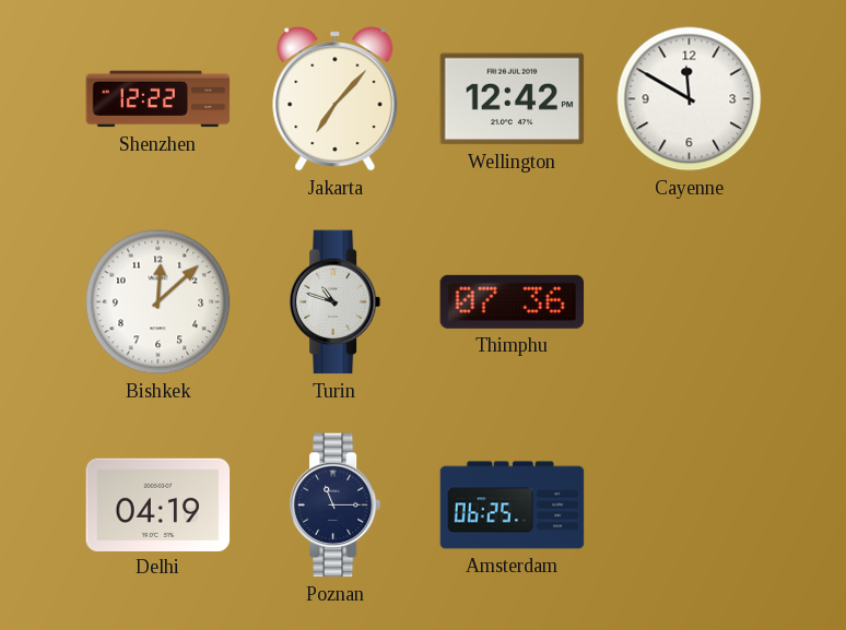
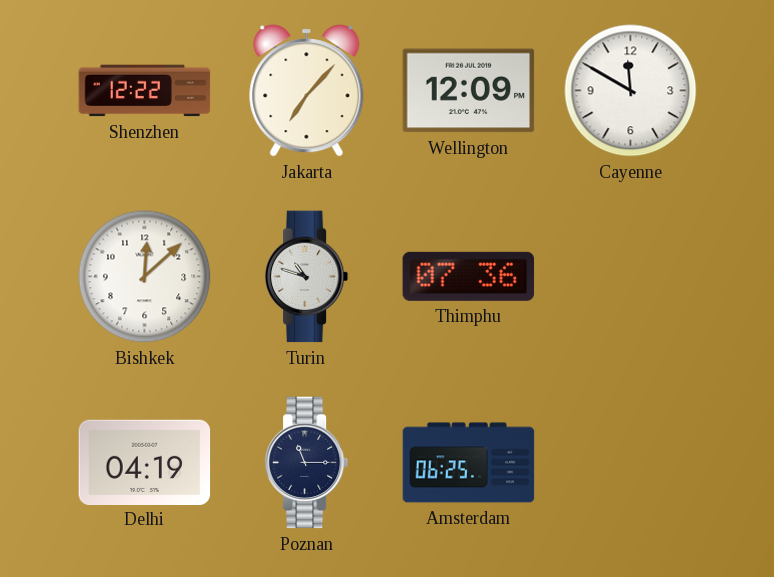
Wellington: 12:42 -> 12:09 (469, 91)
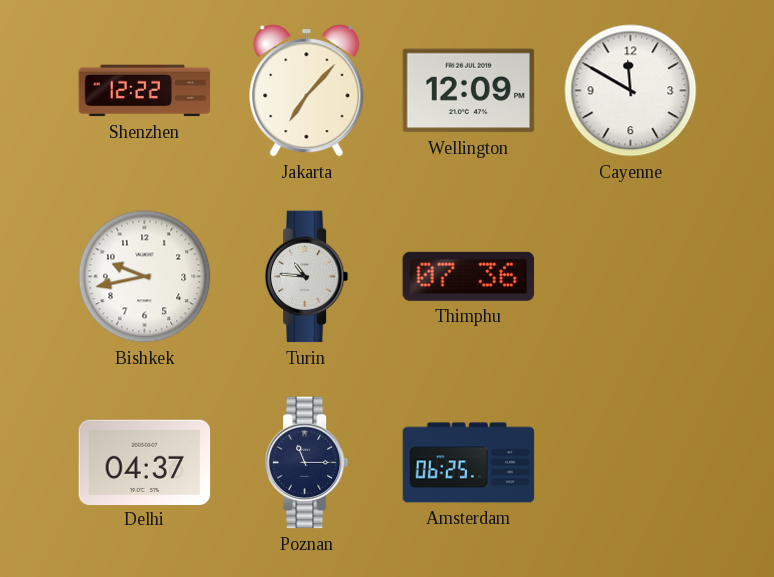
Bishkek: 12:08 -> 9:43 (145, 277)
Turin: 10:48 -> 10:46 (307, 277)
Delhi: 04:19 -> 04:37 (145, 462)
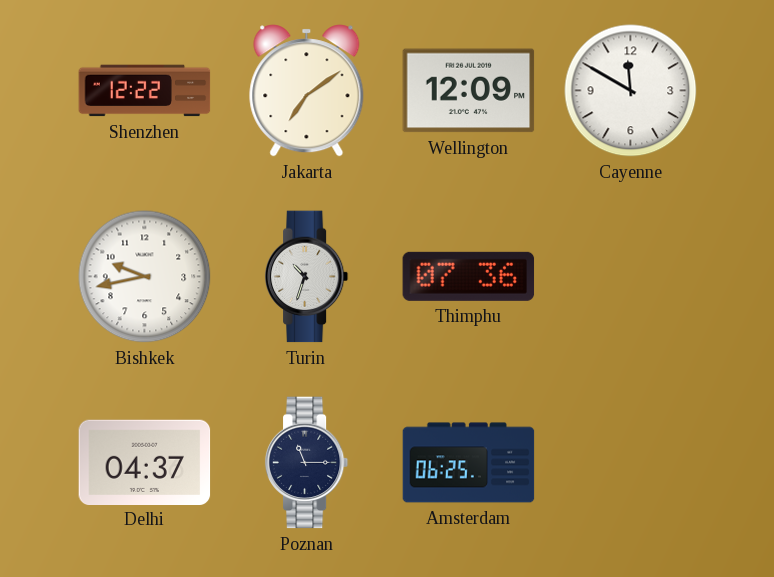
Jakarta: 7:07 -> 7:09 (307, 91)
Turin: 10:46 -> 10:33 (307, 277)
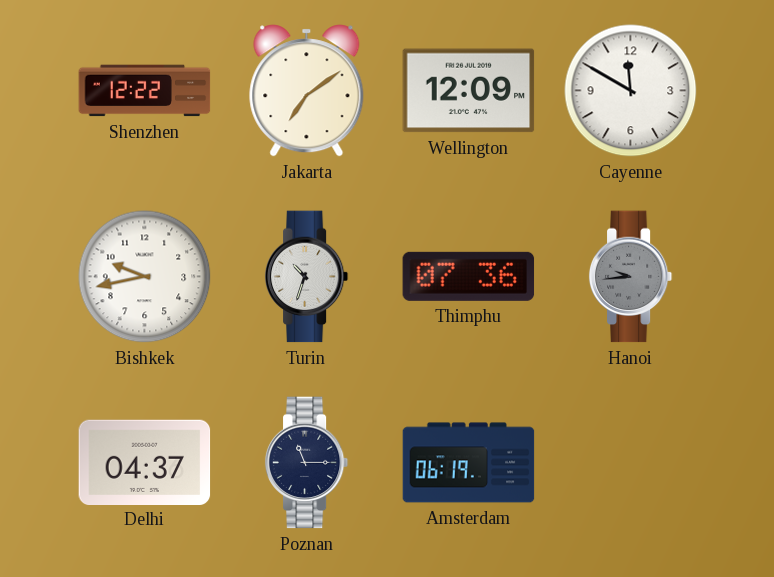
Hanoi: none -> 9:44 (631, 277)
Amsterdam: 06:25 -> 06:19 (469, 463)
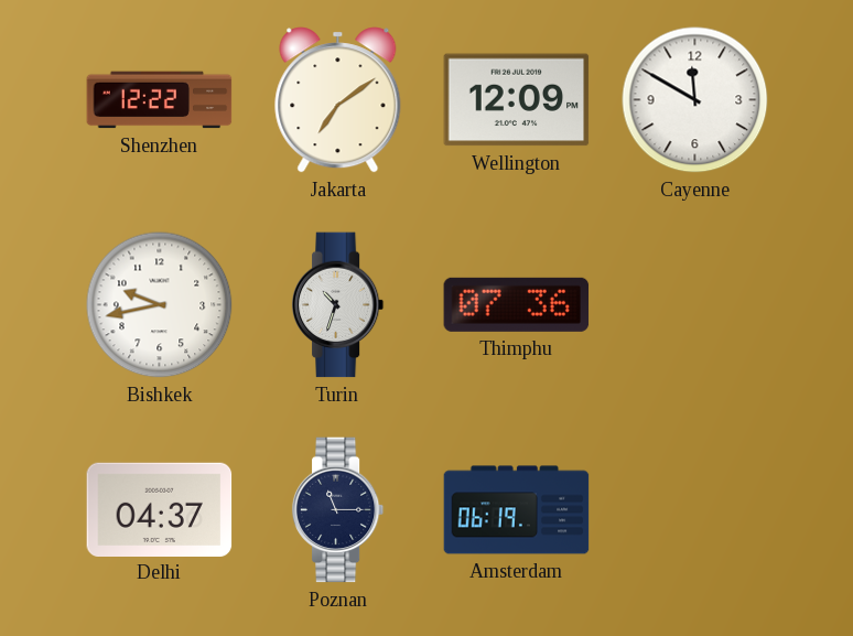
Hanoi: 9:44 -> none (631, 277)
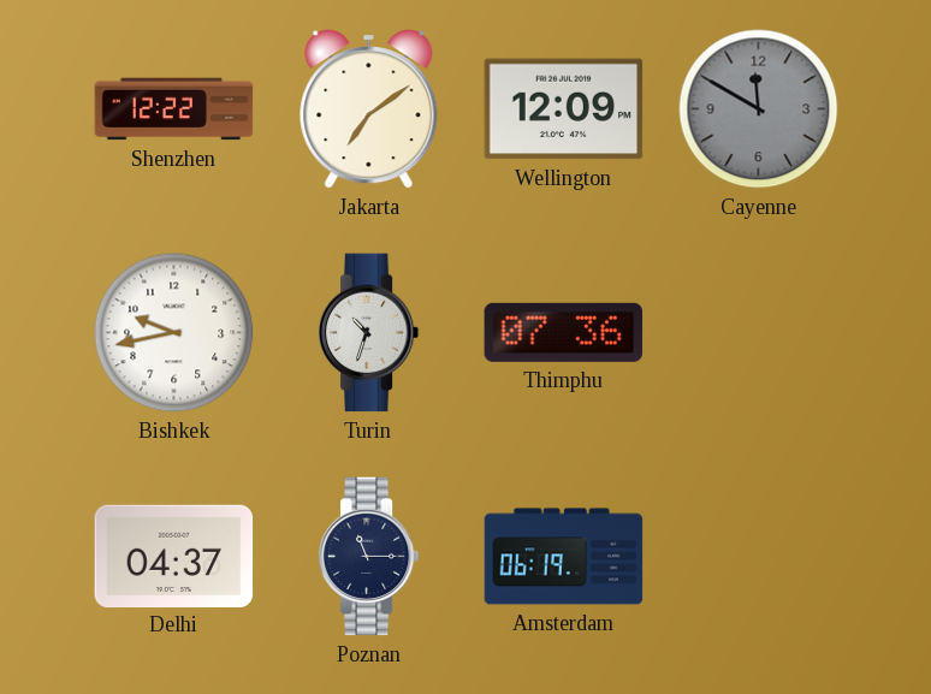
Cayenne dial: white -> grey (759, 109)
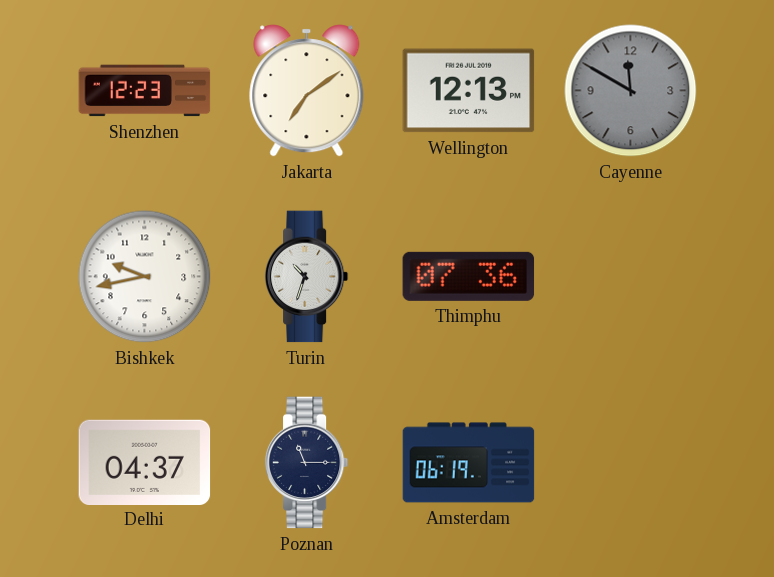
Shenzhen: 12:22 -> 12:23 (145, 91)
Wellington: 12:09 -> 12:13 (469, 91)
